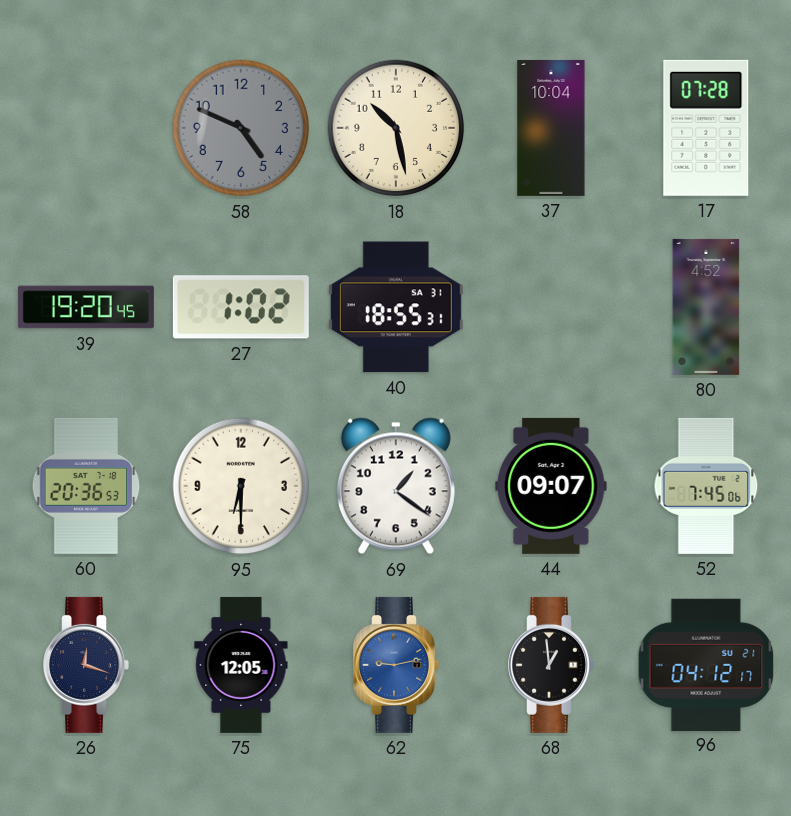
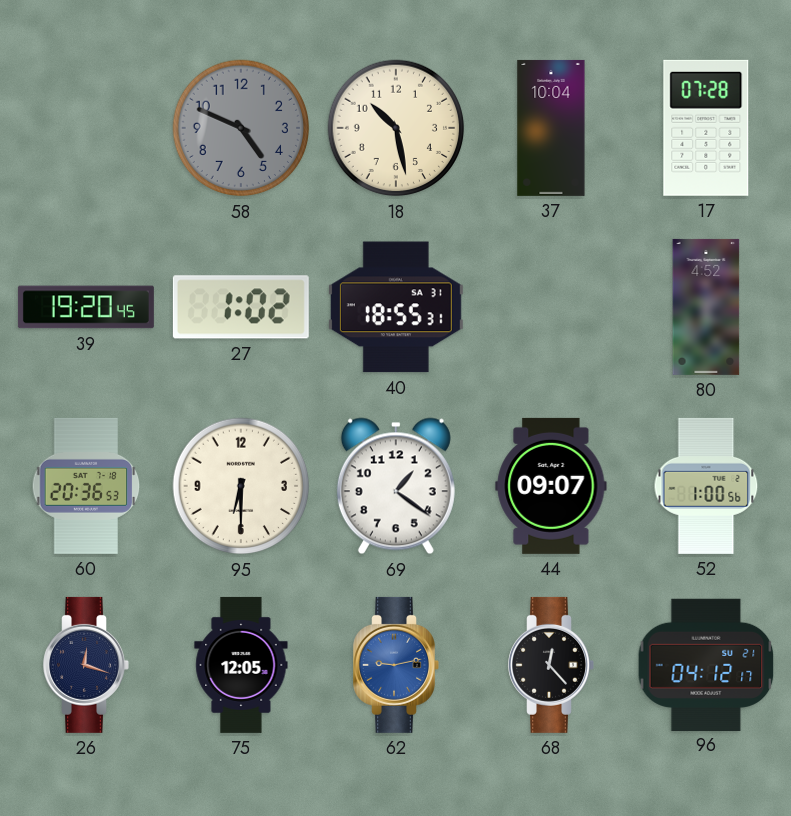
52: 7:45 -> 1:00 (706, 486)
68: 12:59 -> 12:23 (551, 665)
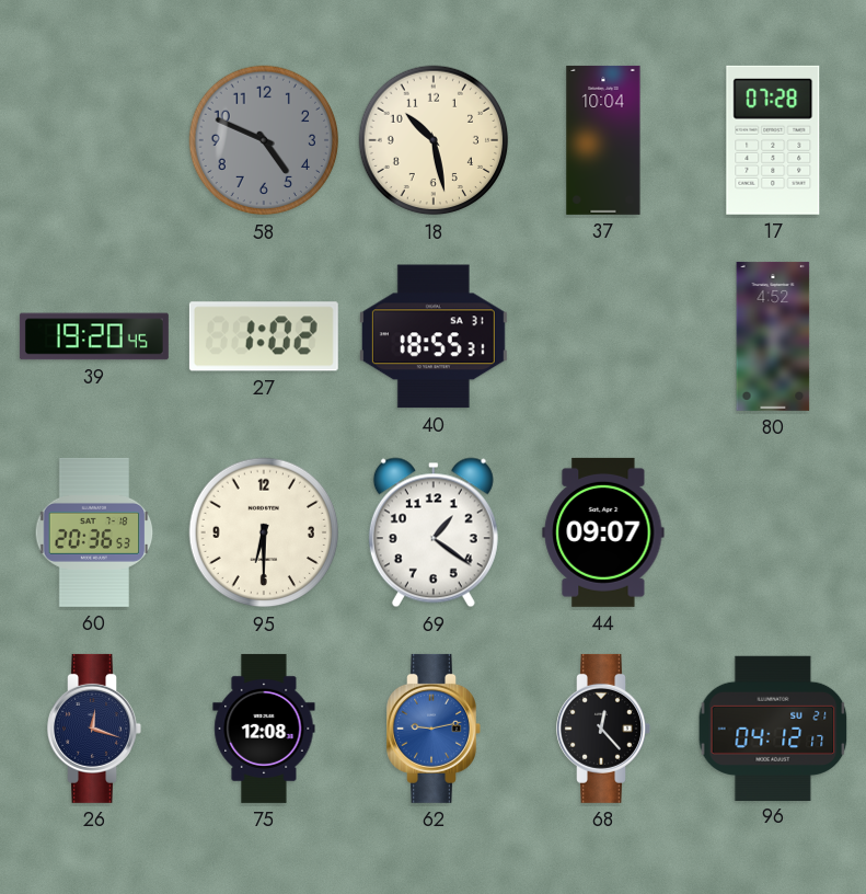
52: 1:00 -> none (706, 486)
75: 12:05 -> 12:08 (264, 729)
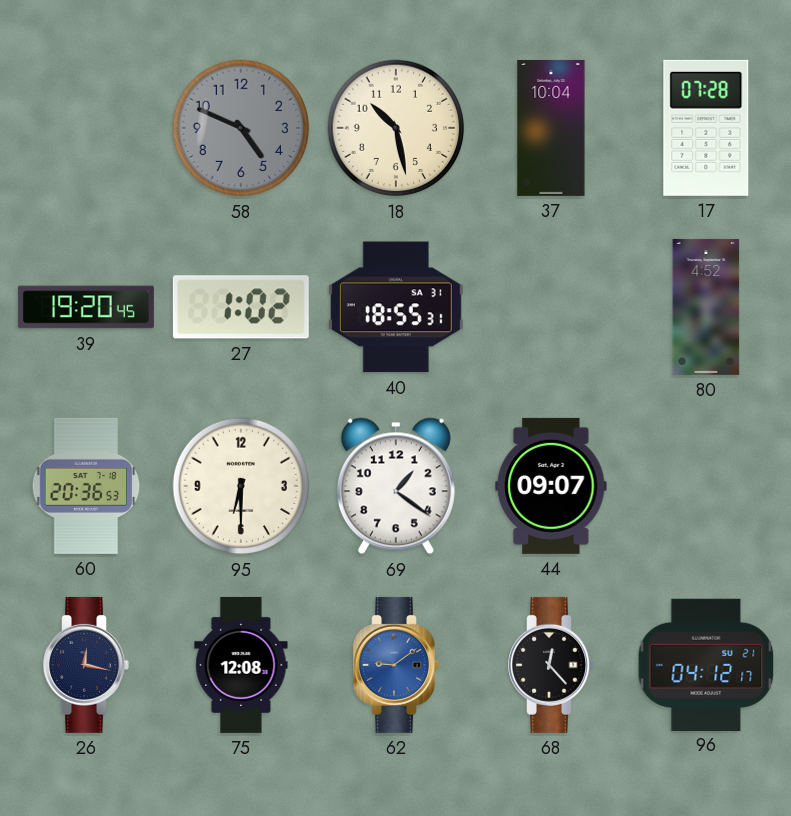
26: 12:18 -> 12:17 (86, 665)
62: 9:13 -> 9:09 (396, 665)
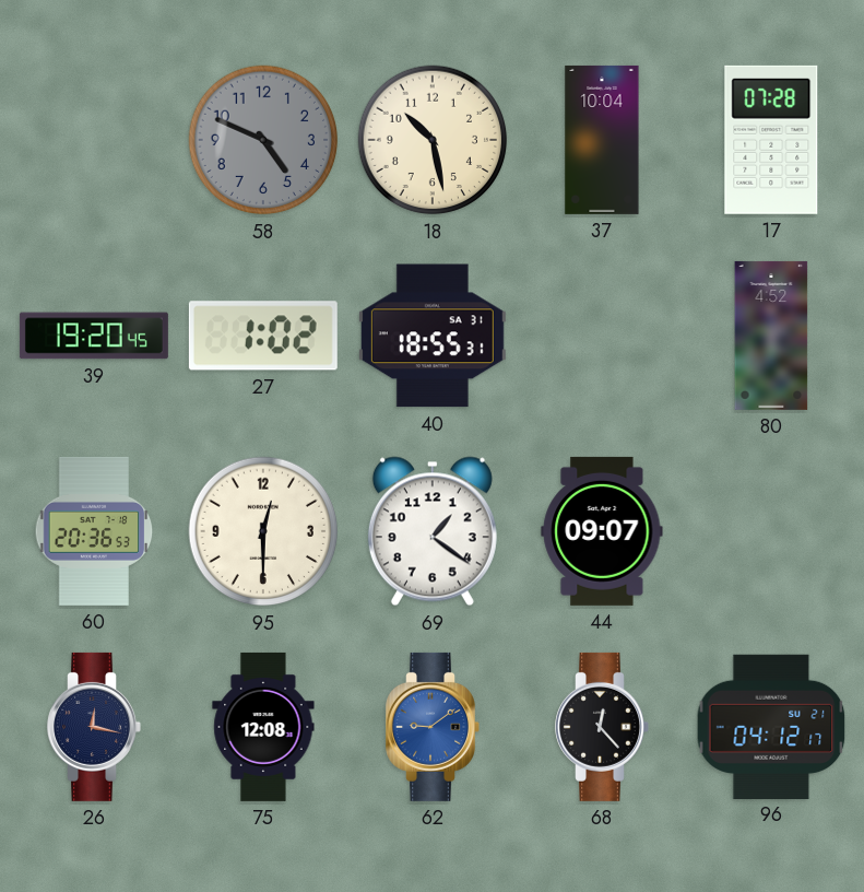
95: 6:30 -> 12:30 (263, 531)
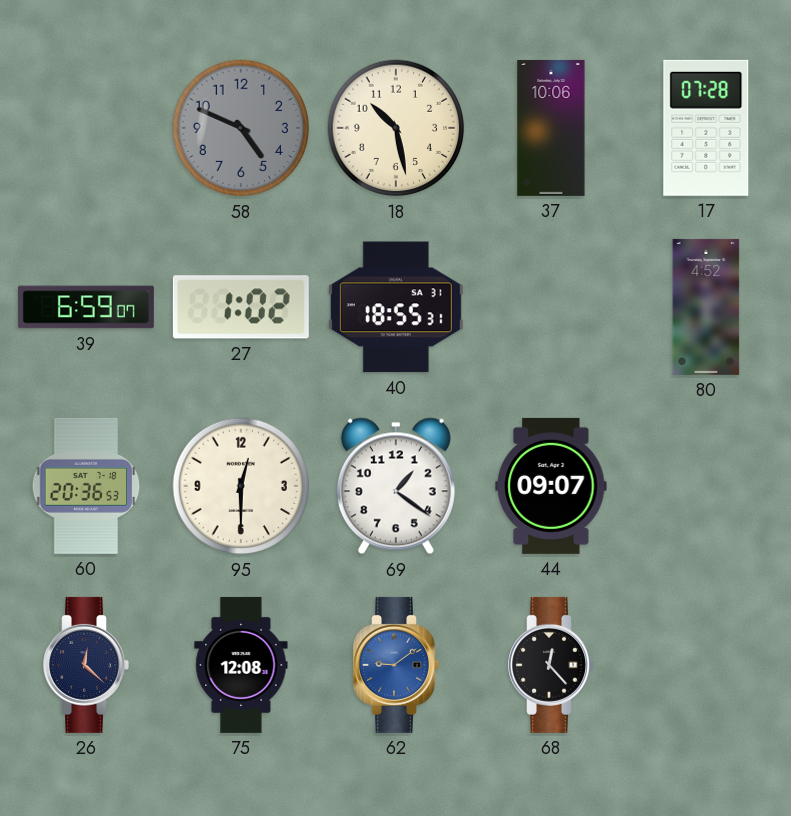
37: 10:04 -> 10:06 (551, 128)
39: 19:20 -> 6:59 (86, 307)
26: 12:17 -> 12:22 (86, 665)
96: 04:12 -> none (771, 726)
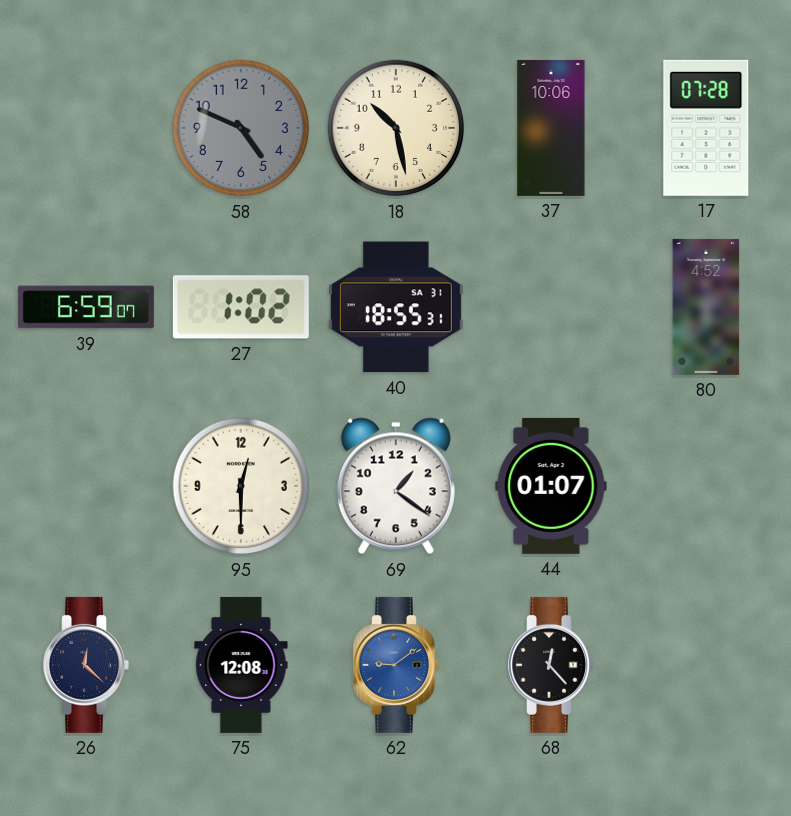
60: 20:36 -> none (86, 486)
44: 09:07 -> 01:07 (551, 486)
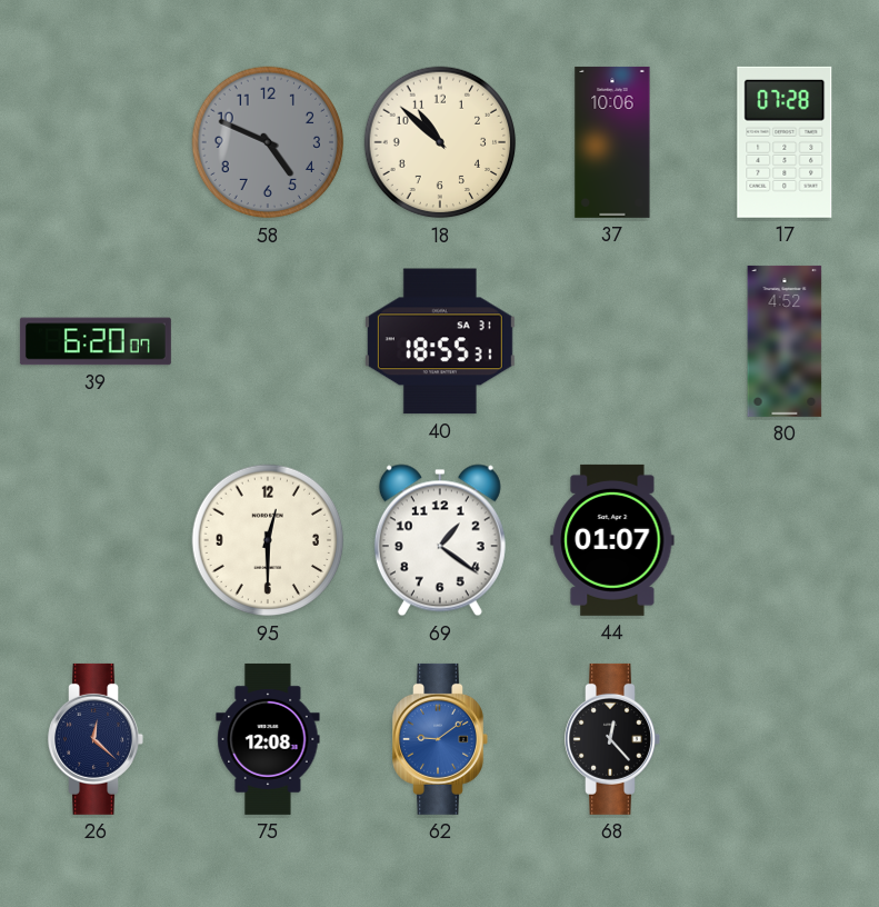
18: 10:28 -> 10:52 (440, 142)
39: 6:59 -> 6:20 (96, 341)
27: 1:02 -> none (241, 307)
